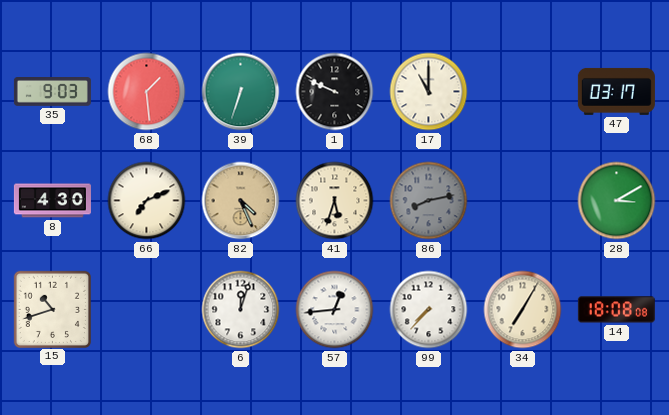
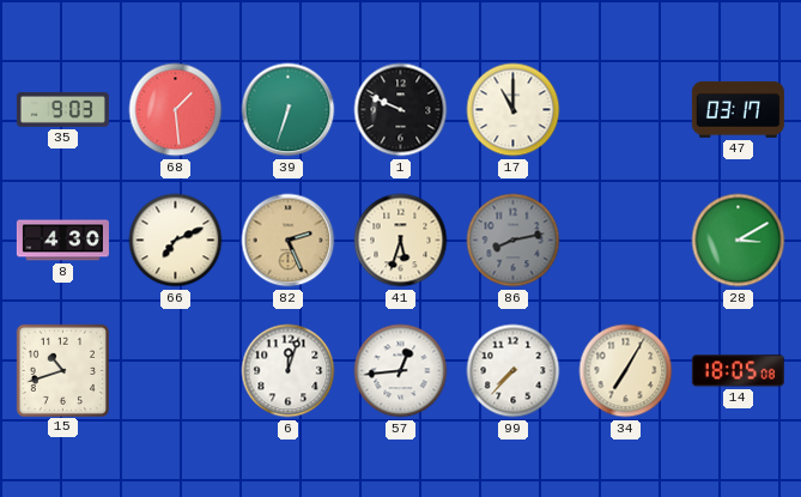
82: 4:26 -> 2:26 (289, 241)
14: 18:08 -> 18:05 (738, 371)
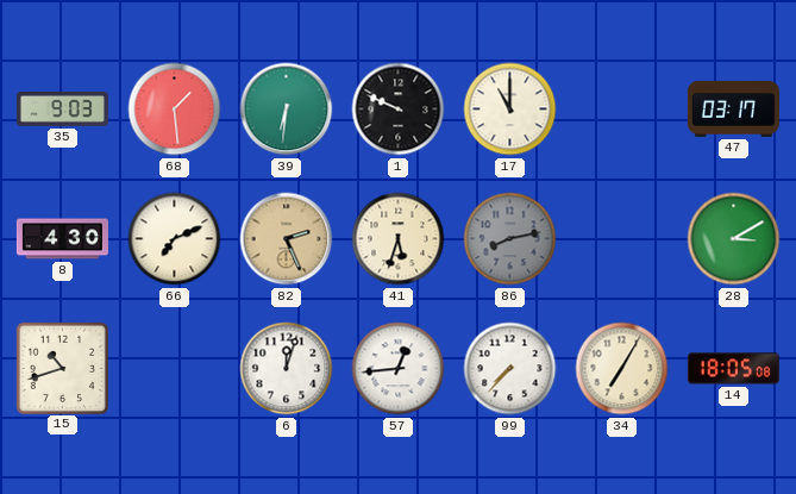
39: 6:33 -> 6:31 (287, 110)
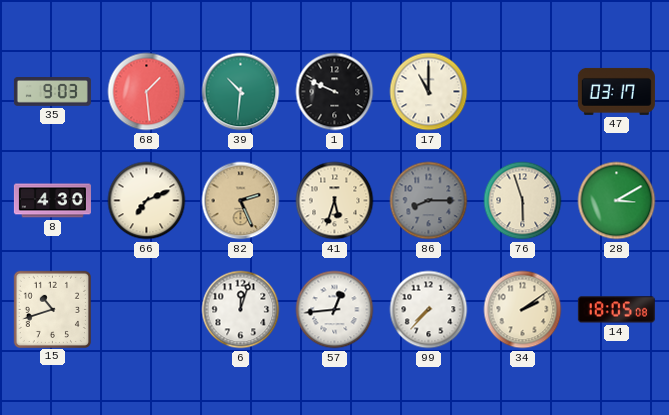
39: 6:31 -> 10:31 (241, 92)
86: 8:13 -> 8:15 (429, 201)
76: none -> 5:57 (523, 201)
34: 7:05 -> 2:09 (523, 310)
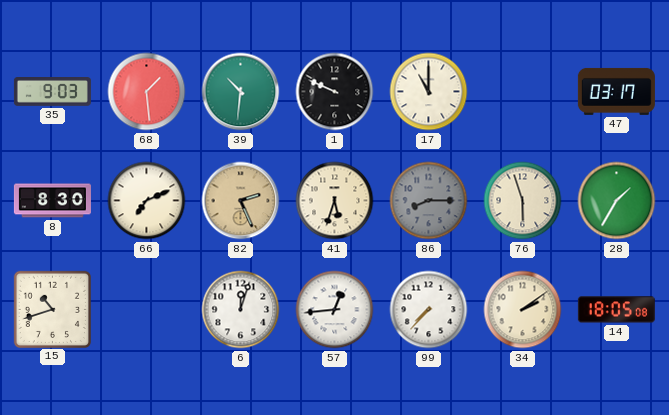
8: 4:30 -> 8:30 (52, 201)
28: 3:10 -> 1:35 (617, 201)
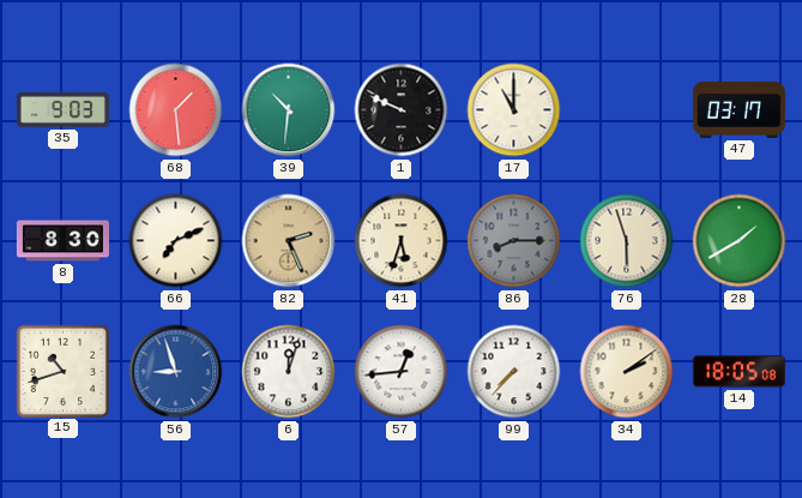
28: 1:35 -> 1:40 (740, 241)
56: none -> 8:57 (176, 372)
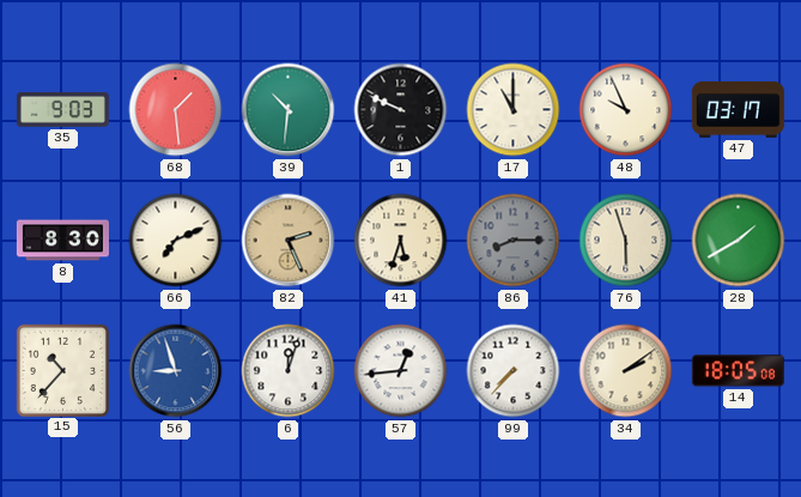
48: none -> 9:56 (626, 110)
15: 10:42 -> 10:37 (62, 370)
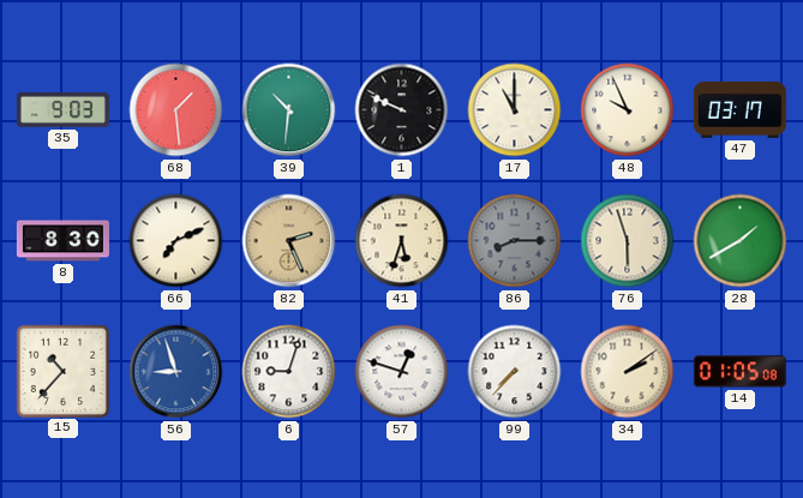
6: 12:03 -> 9:03 (289, 372)
57: 12:44 -> 12:48 (402, 372)
14: 18:05 -> 01:05 (739, 372)
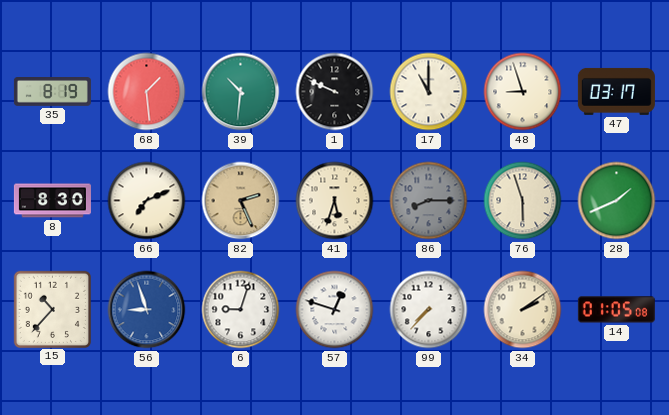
35: 9:03 -> 8:19 (52, 92)
48: 9:56 -> 8:57 (523, 92)
28: 1:40 -> 1:41 (617, 201)
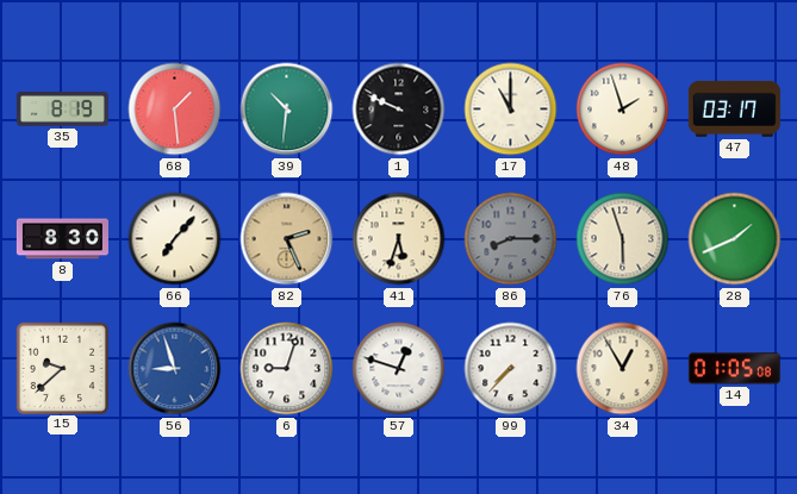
48: 8:57 -> 1:57 (623, 110)
66: 7:11 -> 7:07 (175, 239)
15: 10:37 -> 9:38 (62, 368)
34: 2:09 -> 12:55 (623, 369)
